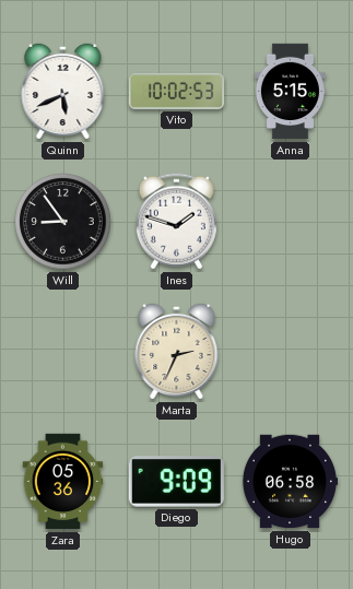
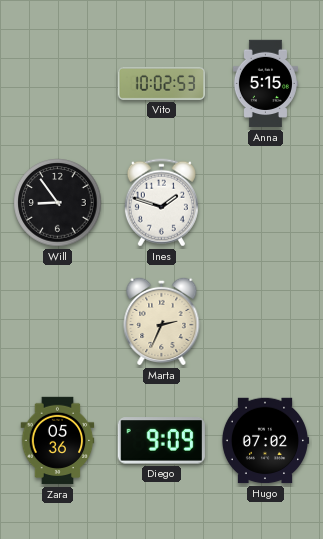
Quinn: 5:41 -> none (63, 91)
Hugo: 06:58 -> 07:02 (265, 441)
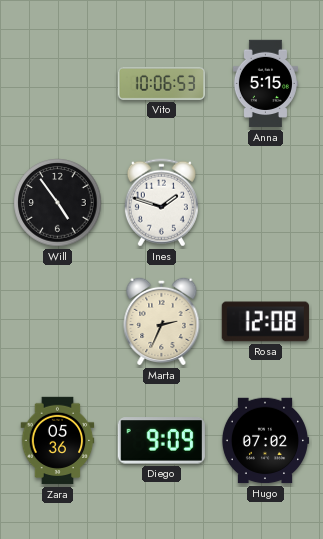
Vito: 10:02 -> 10:06 (162, 83)
Will: 8:54 -> 4:54 (58, 203)
Rosa: none -> 12:08 (265, 322)
